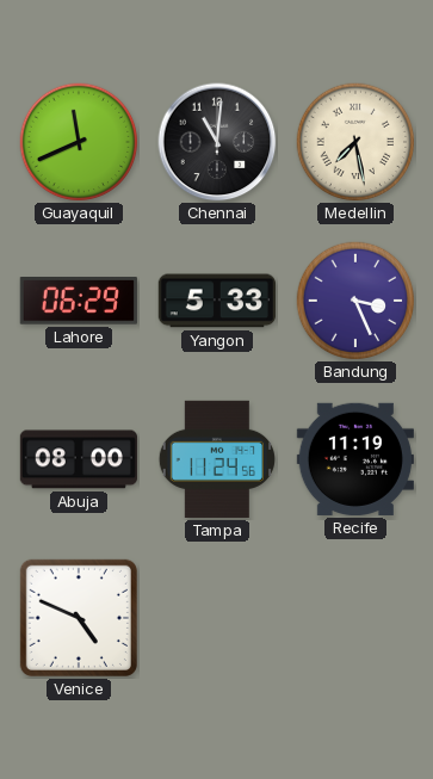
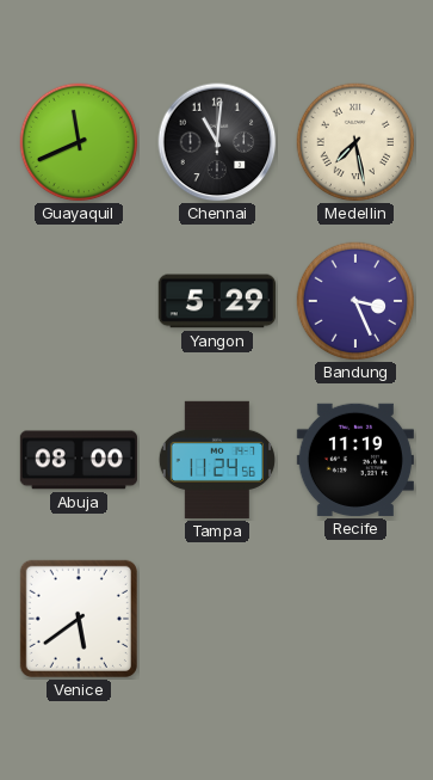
Lahore: 06:29 -> none (79, 302)
Yangon: 5:33 -> 5:29 (217, 301)
Venice: 4:49 -> 5:39 (79, 619)
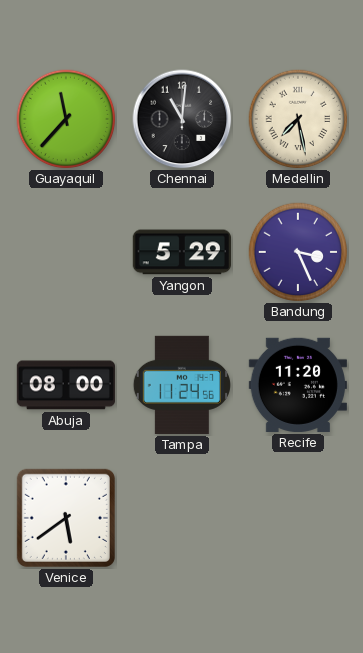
Guayaquil: 11:41 -> 11:37 (66, 119)
Recife: 11:19 -> 11:20 (298, 385)
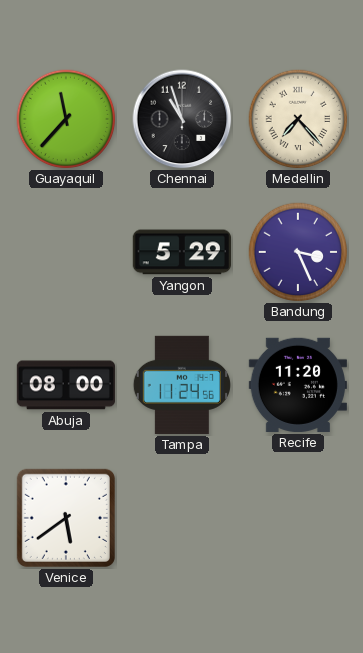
Chennai: 11:01 -> 10:57 (182, 119)
Medellin: 7:28 -> 7:23 (298, 119)
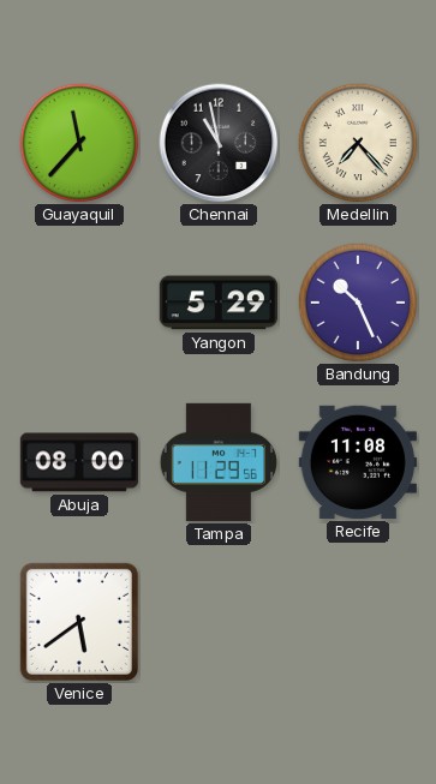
Chennai: 10:57 -> 10:58 (219, 143)
Bandung: 3:26 -> 10:26 (358, 303)
Tampa: 11:24 -> 11:29 (219, 462)
Recife: 11:20 -> 11:08 (358, 462)
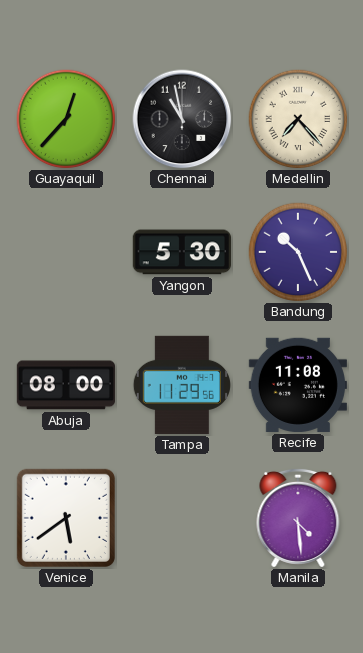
Guayaquil: 11:37 -> 12:37 (66, 119)
Yangon: 5:29 -> 5:30 (182, 252)
Manila: none -> 4:29 (298, 518)
